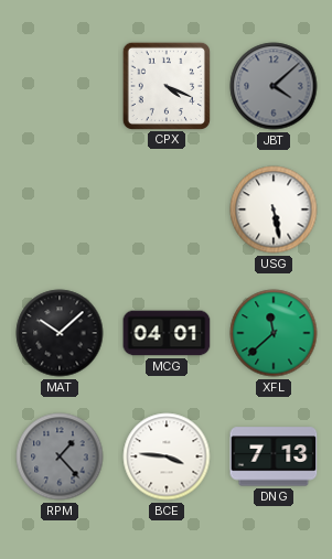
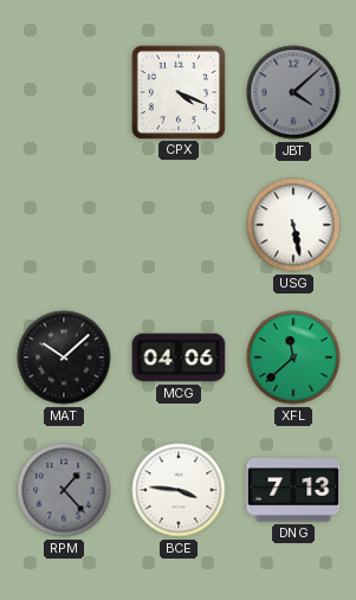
MCG: 04:01 -> 04:06 (179, 357)
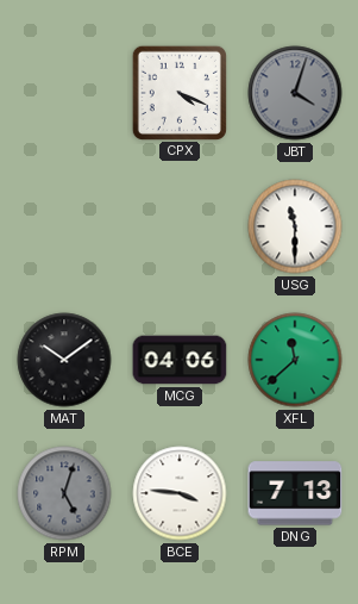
JBT: 4:08 -> 4:03 (295, 93)
USG: 5:28 -> 11:30 (295, 226)
MAT: 10:08 -> 10:09 (64, 360)
RPM: 1:23 -> 5:03 (64, 493)
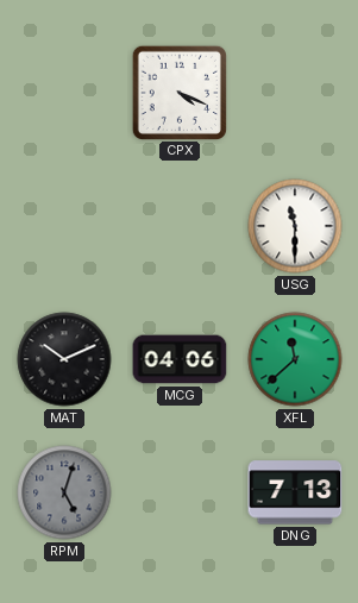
JBT: 4:03 -> none (295, 93)
MAT: 10:09 -> 10:11 (64, 359)
BCE: 3:46 -> none (180, 493)
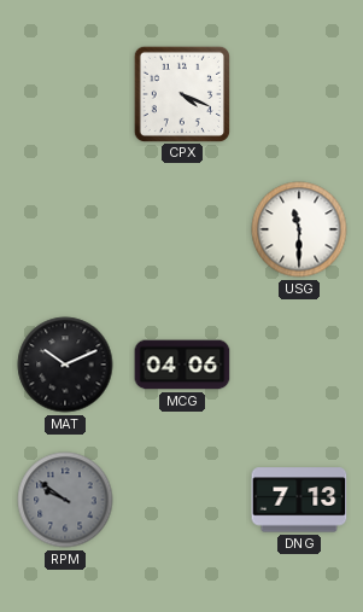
XFL: 11:38 -> none (295, 359)
RPM: 5:03 -> 9:51 (65, 500)
